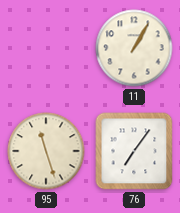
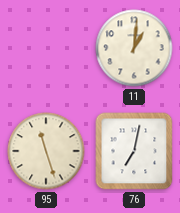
11: 1:05 -> 1:01 (134, 48)
76: 7:06 -> 7:02 (134, 151)
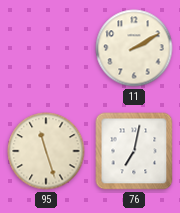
11: 1:01 -> 2:10 (134, 48)
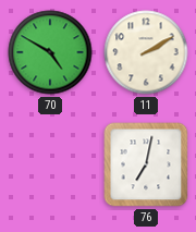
70: none -> 4:50 (50, 52)
95: 11:27 -> none (46, 151)
